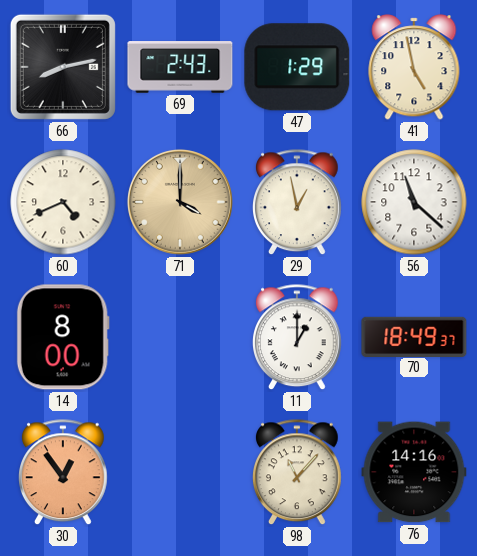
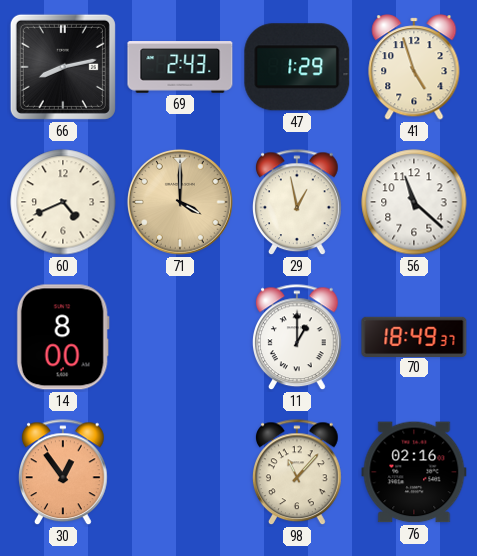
41: 4:58 -> 4:57 (414, 67)
76: 14:16 -> 02:16 (414, 472)
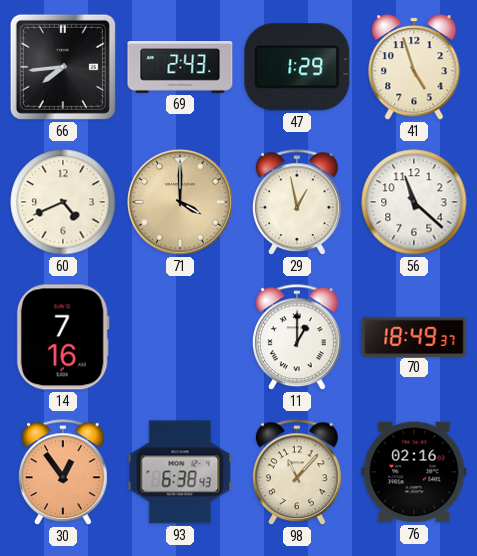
66: 8:13 -> 7:44 (63, 67)
14: 8:00 -> 7:16 (63, 337)
93: none -> 6:38 (180, 472)
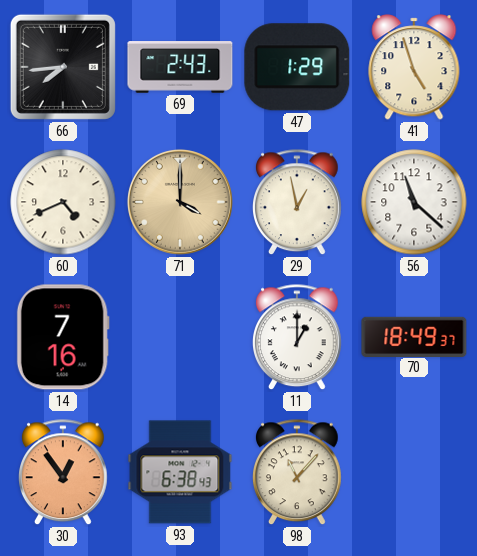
76: 02:16 -> none (414, 472)
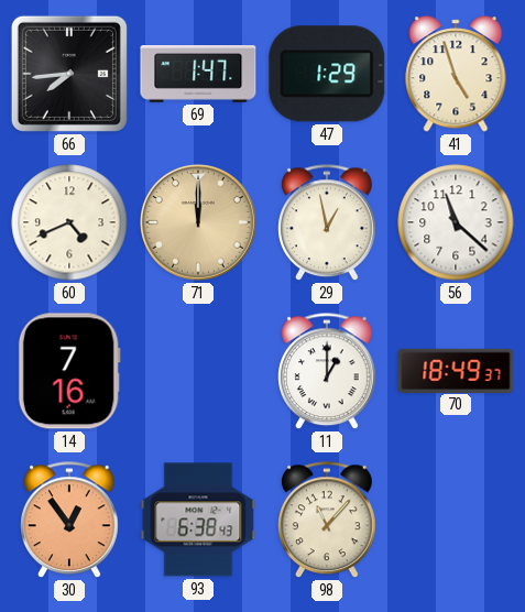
69: 2:43 -> 1:47 (198, 74)
71: 4:00 -> 12:00 (198, 222)
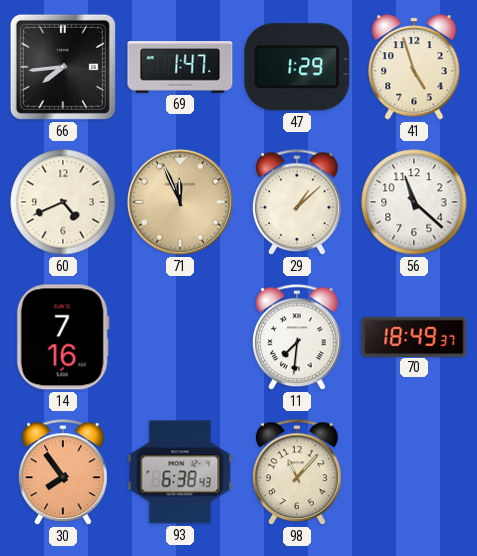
71: 12:00 -> 11:56 (180, 202)
29: 12:58 -> 1:08 (298, 203)
11: 1:00 -> 7:31 (298, 338)
30: 12:54 -> 7:54 (64, 473)
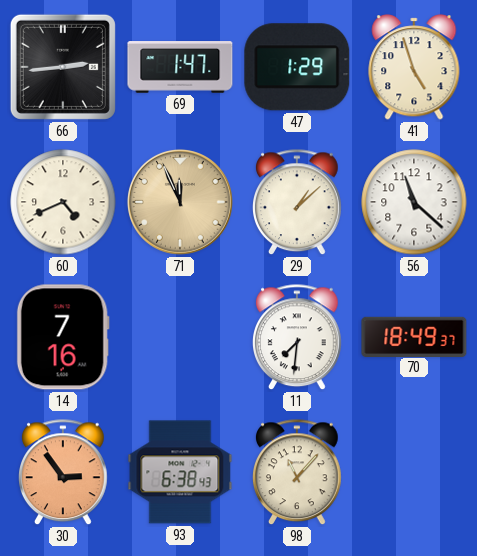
66: 7:44 -> 2:44 (63, 67)
30: 7:54 -> 2:54 (64, 473)
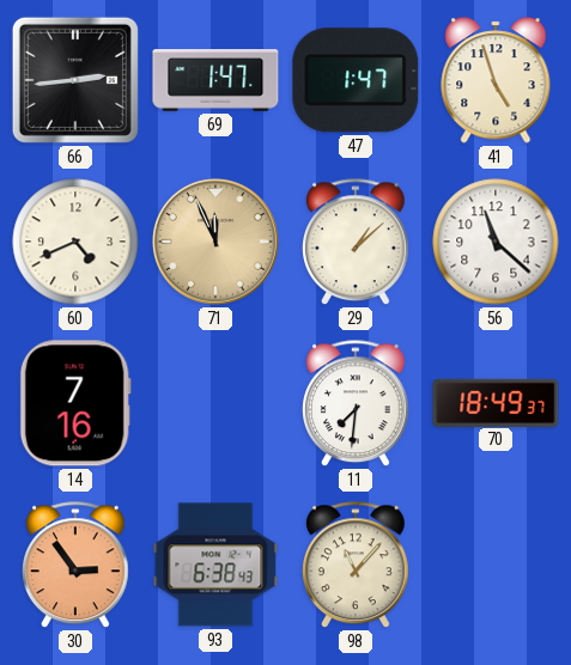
47: 1:29 -> 1:47 (356, 80)
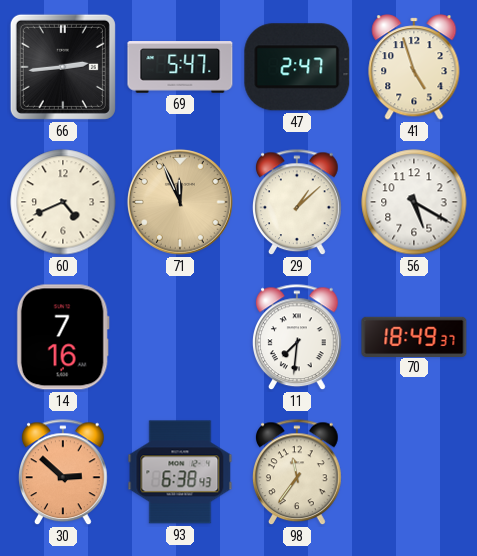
69: 1:47 -> 5:47 (180, 67)
47: 1:47 -> 2:47 (297, 67)
56: 11:22 -> 5:20 (414, 202)
30: 2:54 -> 2:52 (64, 473)
98: 11:07 -> 11:36 (298, 473)
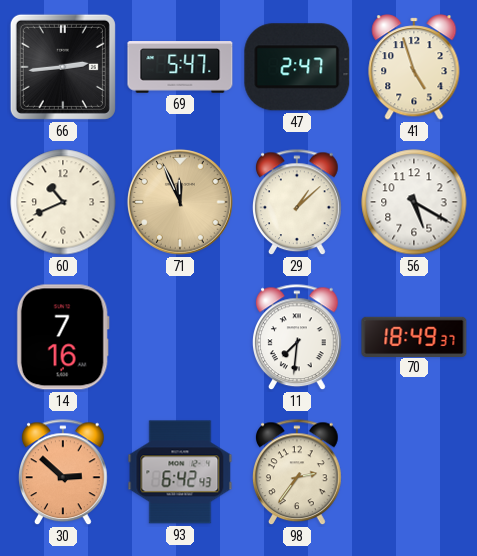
60: 4:41 -> 10:41 (63, 202)
93: 6:38 -> 6:42 (180, 472)
98: 11:36 -> 2:36 (298, 473)
